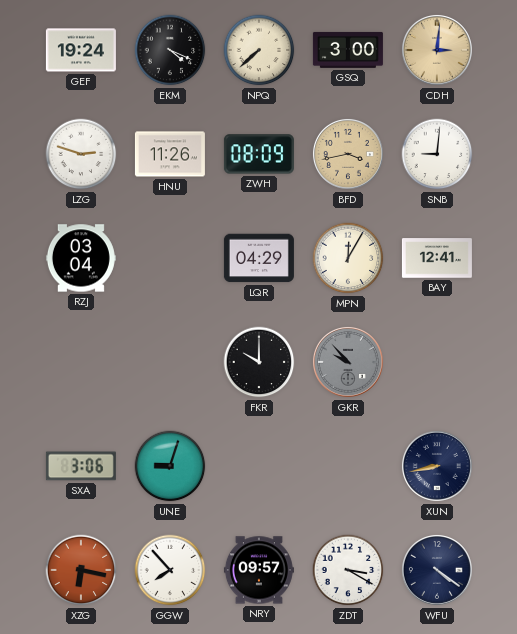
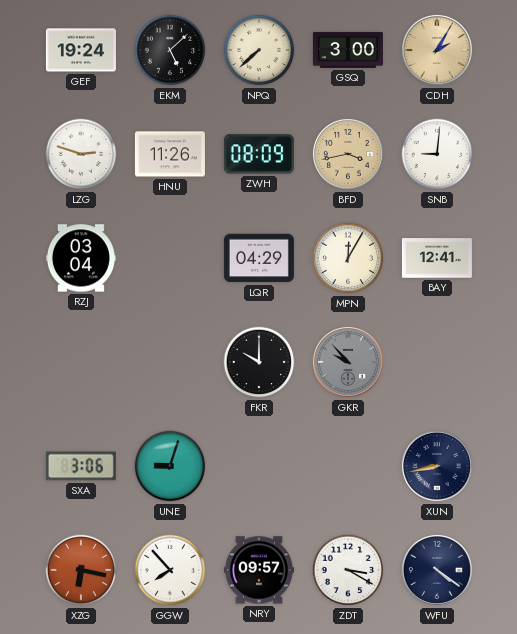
EKM: 4:19 -> 5:08 (170, 50)
CDH: 3:01 -> 2:05 (437, 50)
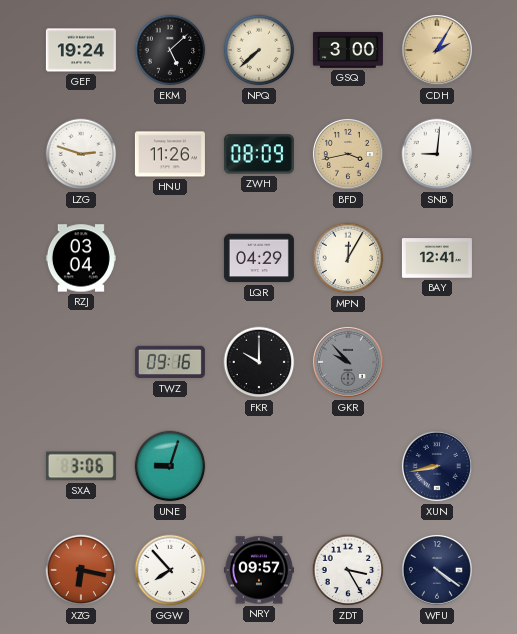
TWZ: none -> 09:16 (170, 362)
ZDT: 3:20 -> 3:25 (348, 570)
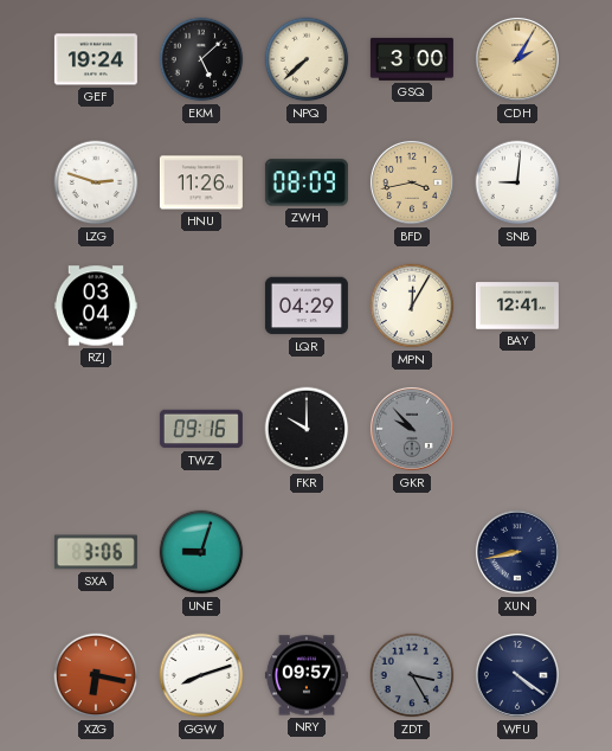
GGW: 7:53 -> 8:12 (201, 675)
ZDT dial: white -> grey (412, 675)
